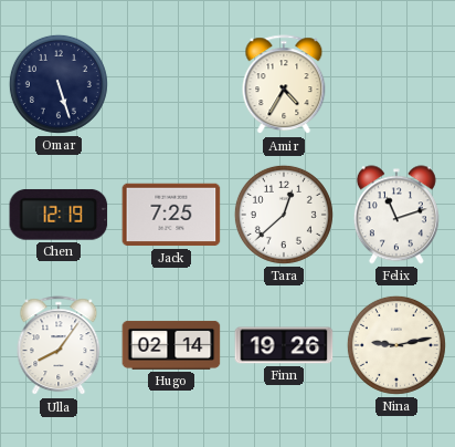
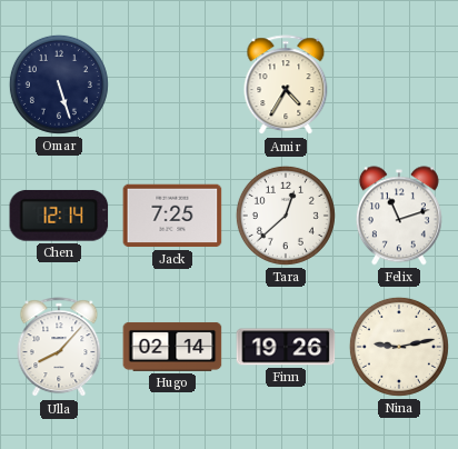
Chen: 12:19 -> 12:14 (59, 216)
Ulla: 8:06 -> 8:07 (59, 348)
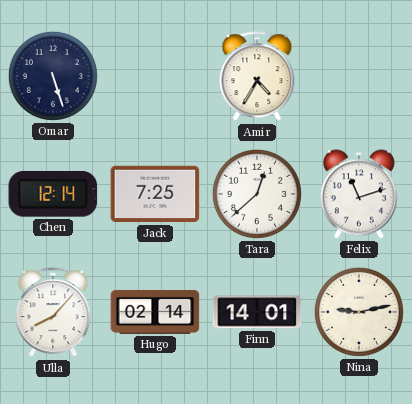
Finn: 19:26 -> 14:01 (257, 312)
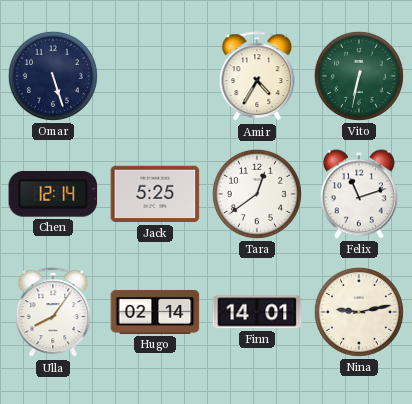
Vito: none -> 6:32 (359, 76)
Jack: 7:25 -> 5:25 (155, 194)
Tara: 12:38 -> 12:39 (257, 194)
Ulla: 8:07 -> 8:06 (53, 313)
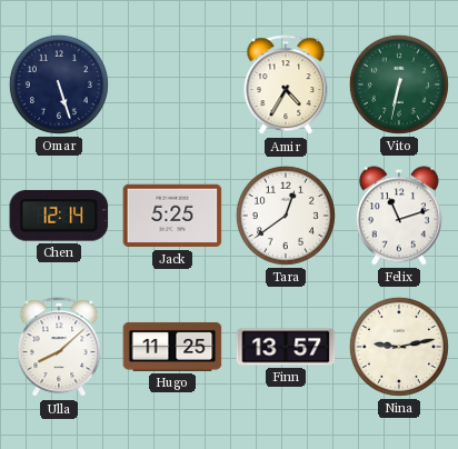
Ulla: 8:06 -> 8:08 (59, 348)
Hugo: 02:14 -> 11:25 (172, 347)
Finn: 14:01 -> 13:57 (286, 347)
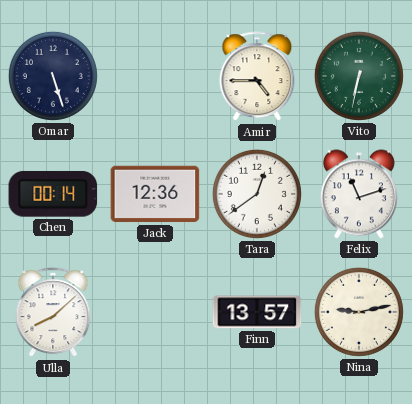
Amir: 4:35 -> 4:45 (257, 77)
Chen: 12:14 -> 00:14 (53, 194)
Jack: 5:25 -> 12:36 (155, 194)
Hugo: 11:25 -> none (172, 347)
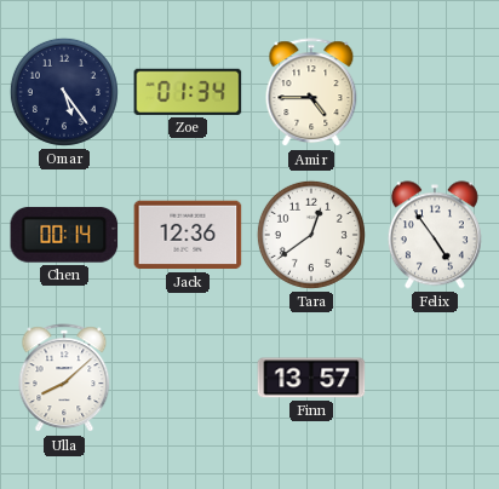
Omar: 5:27 -> 5:24 (64, 92)
Zoe: none -> 01:34 (188, 92)
Vito: 6:32 -> none (359, 76)
Felix: 11:12 -> 4:54 (435, 235)
Nina: 9:13 -> none (359, 312)
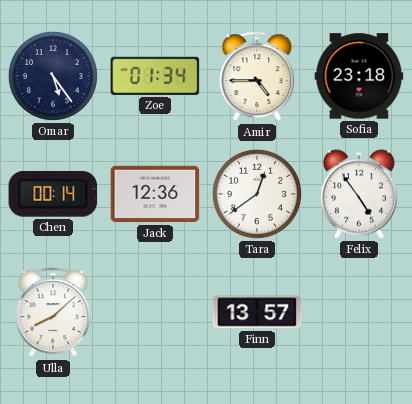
Sofia: none -> 23:18 (359, 76)
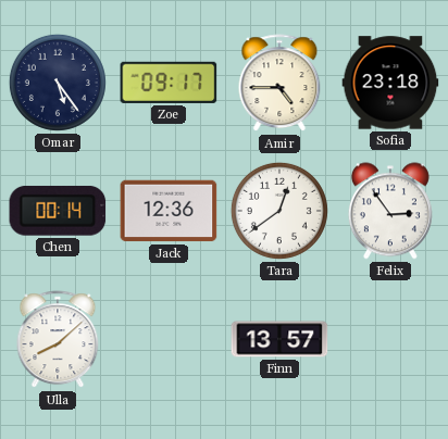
Zoe: 01:34 -> 09:17 (169, 83)
Felix: 4:54 -> 2:54 (390, 211)
